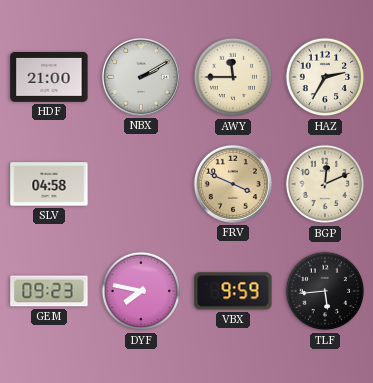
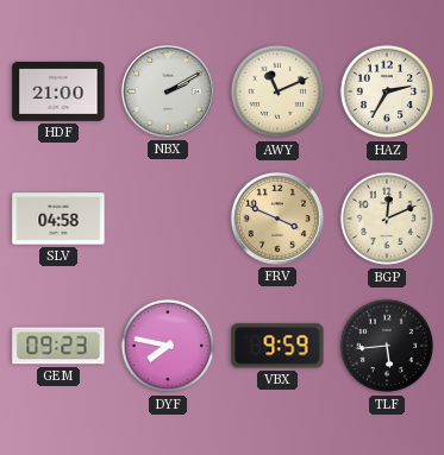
AWY: 11:45 -> 11:11 (277, 91)
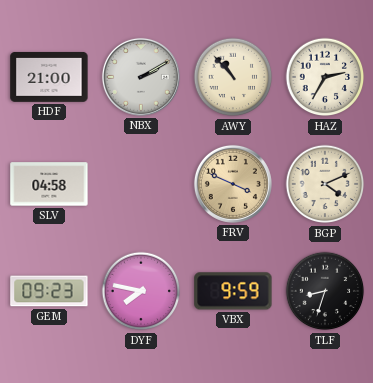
AWY: 11:11 -> 10:53 (233, 77)
BGP: 12:11 -> 4:11 (325, 184)
TLF: 5:44 -> 8:33 (325, 291)
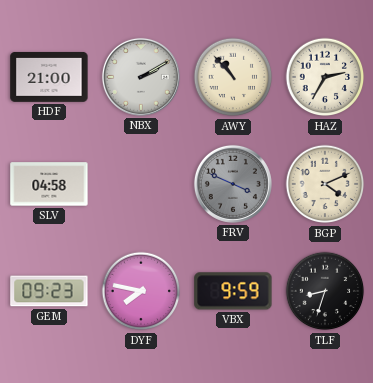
FRV dial: champagne -> grey (233, 184)
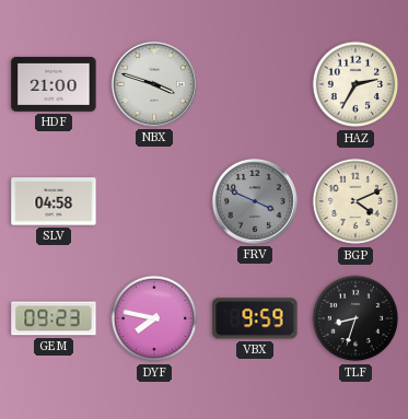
NBX: 2:10 -> 3:48 (154, 84)
AWY: 10:53 -> none (233, 77)
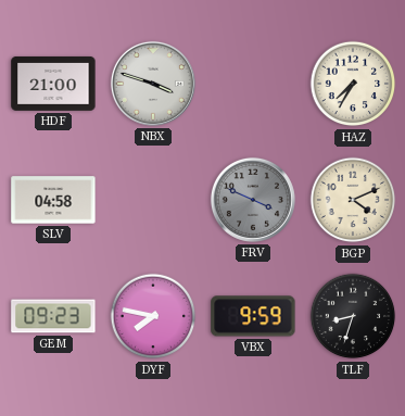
HAZ: 2:35 -> 7:35 (353, 84)
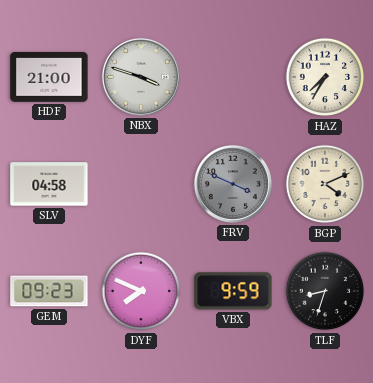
DYF: 7:47 -> 7:49 (141, 291)
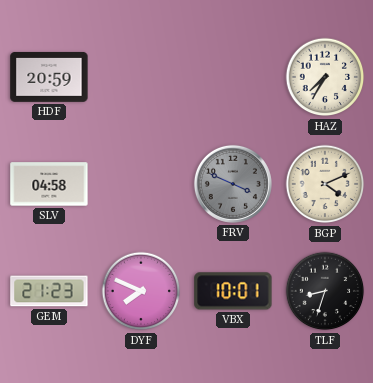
HDF: 21:00 -> 20:59 (49, 77)
NBX: 3:48 -> none (141, 77)
GEM: 09:23 -> 21:23 (49, 291)
VBX: 9:59 -> 10:01 (233, 291)
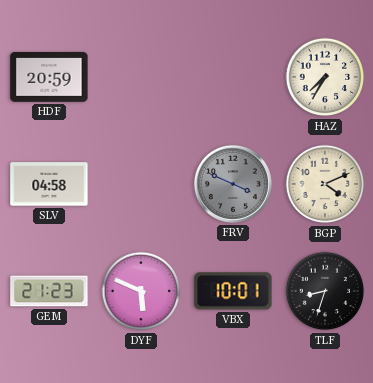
DYF: 7:49 -> 5:49 (141, 291)
